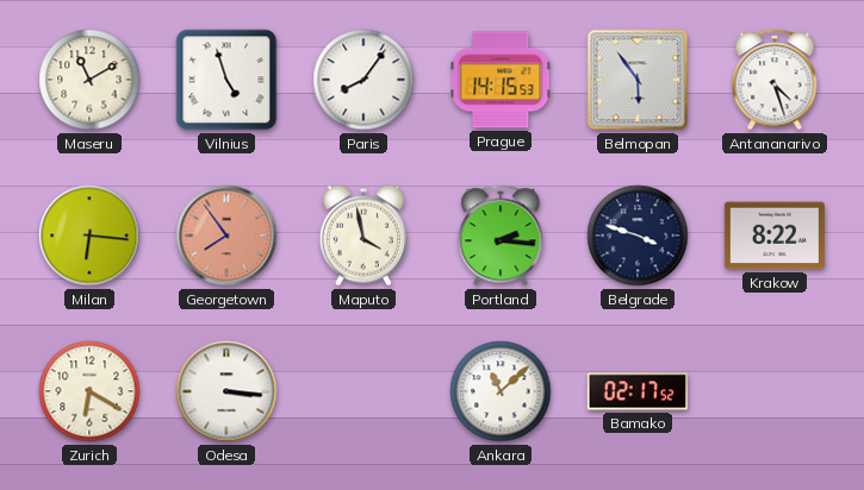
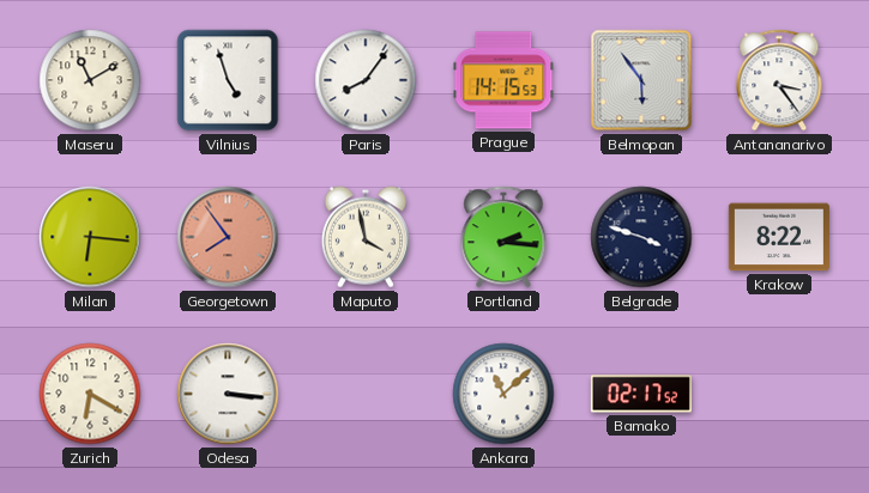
Antananarivo: 4:27 -> 3:24 (779, 80)
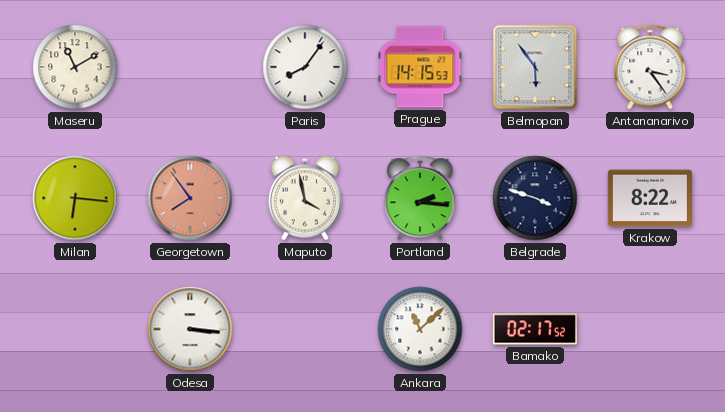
Vilnius: 4:57 -> none (228, 80)
Zurich: 6:20 -> none (90, 394)
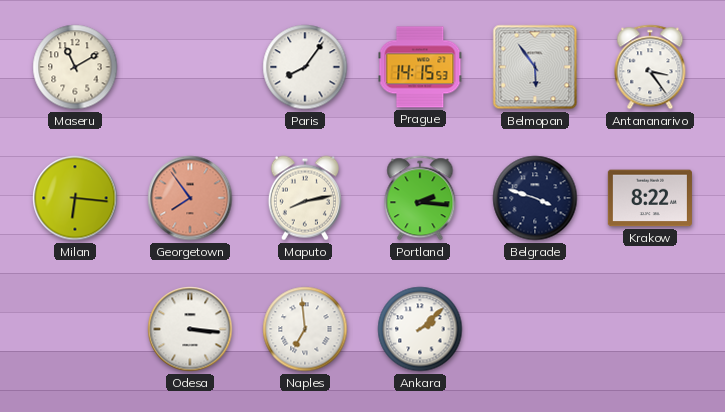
Maputo: 3:58 -> 8:13 (305, 198)
Naples: none -> 6:59 (305, 329)
Ankara: 11:08 -> 2:08 (420, 329)
Bamako: 02:17 -> none (535, 329)
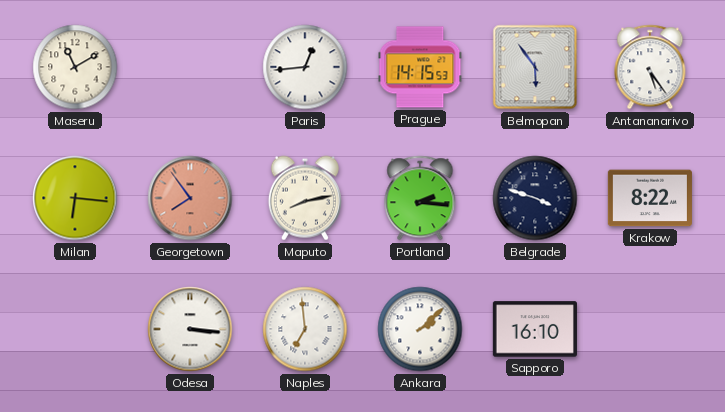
Paris: 8:06 -> 12:44 (305, 67)
Antananarivo: 3:24 -> 5:24 (650, 67)
Sapporo: none -> 16:10 (535, 329)
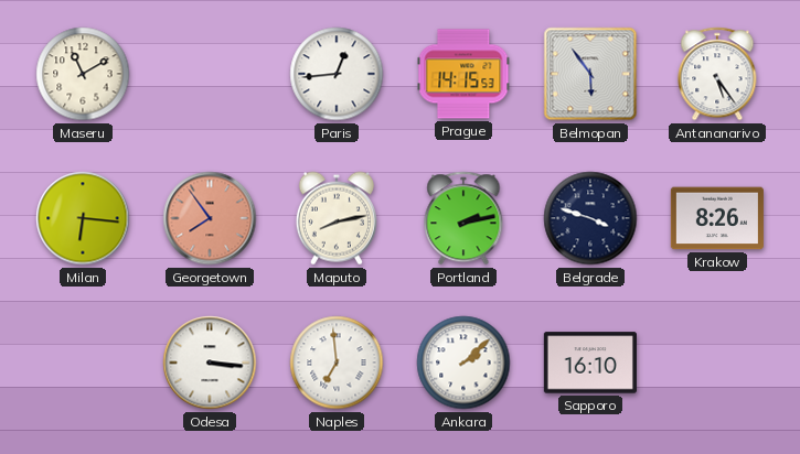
Portland: 2:16 -> 2:13 (463, 218)
Krakow: 8:22 -> 8:26 (717, 218)
